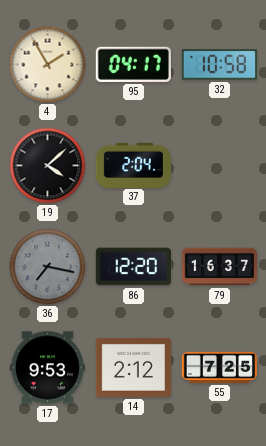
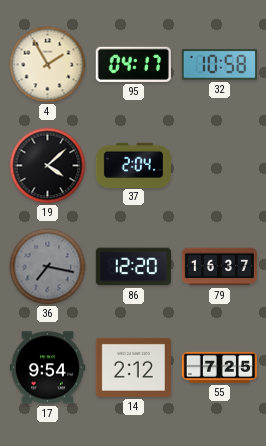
17: 9:53 -> 9:54 (47, 368)
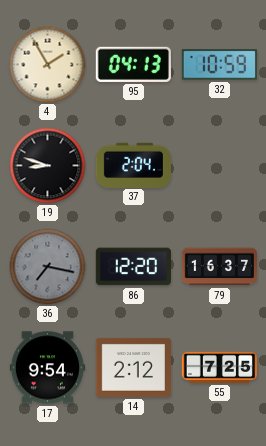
95: 04:17 -> 04:13 (133, 64)
32: 10:58 -> 10:59 (219, 65)
19: 4:08 -> 8:48 (48, 166)
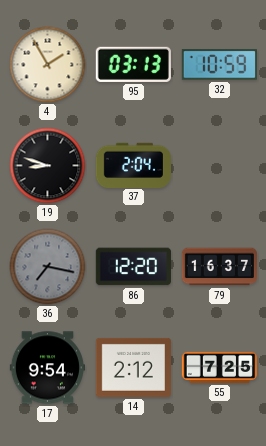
95: 04:13 -> 03:13 (133, 64)
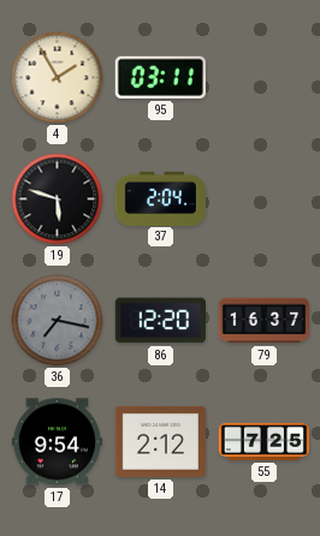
95: 03:13 -> 03:11 (160, 77)
32: 10:59 -> none (219, 65)
19: 8:48 -> 5:48 (58, 199)
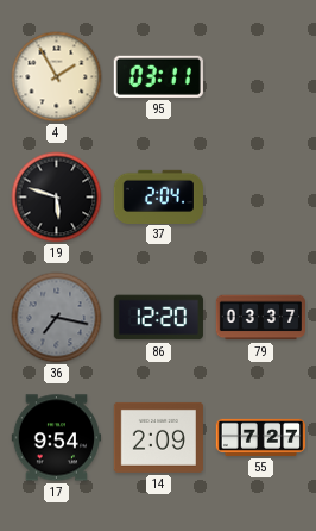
79: 16:37 -> 03:37 (260, 318)
14: 2:12 -> 2:09 (158, 437)
55: 7:25 -> 7:27 (260, 437)
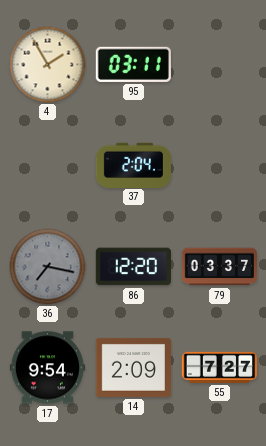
19: 5:48 -> none (57, 198)
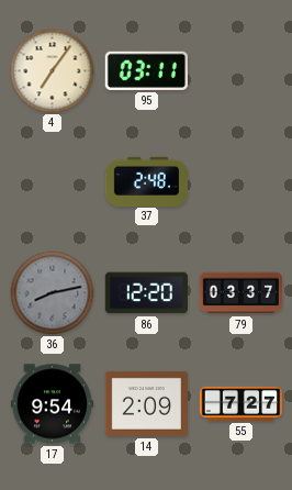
4: 1:55 -> 7:06 (53, 71)
37: 2:04 -> 2:48 (146, 181)
36: 7:17 -> 8:13 (53, 293)
